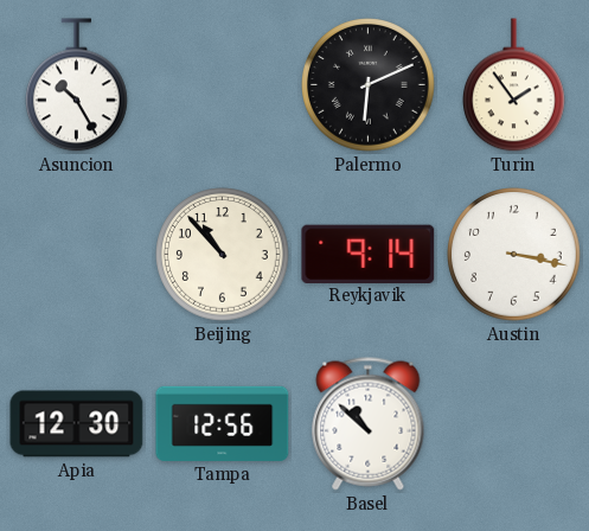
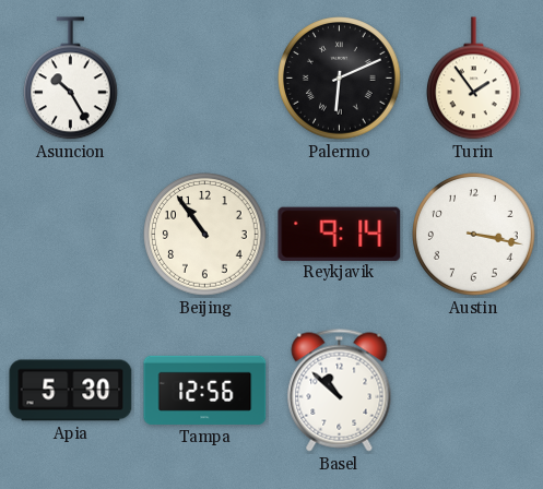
Beijing: 10:53 -> 10:54 (205, 235)
Apia: 12:30 -> 5:30 (71, 391)
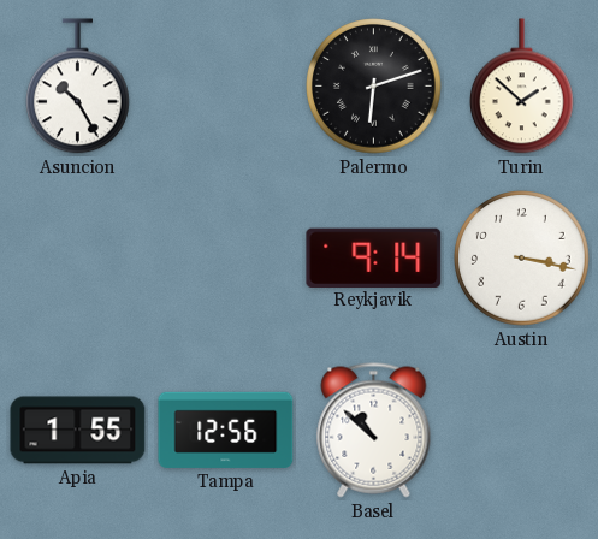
Palermo: 6:11 -> 6:12 (374, 87)
Turin: 1:54 -> 1:52 (522, 87)
Beijing: 10:54 -> none (205, 235)
Apia: 5:30 -> 1:55 (78, 431)
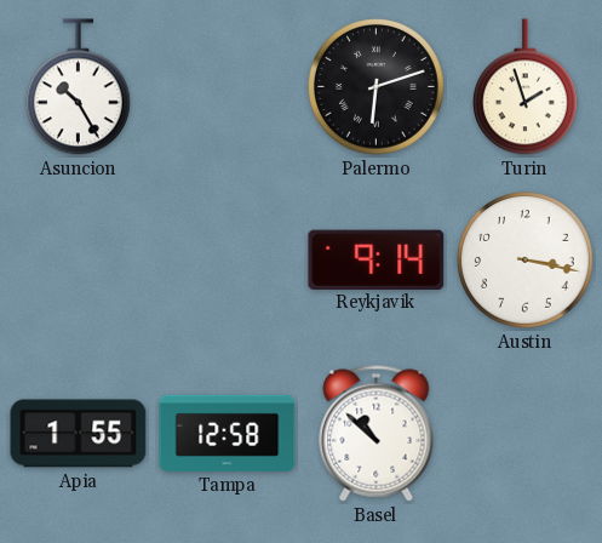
Turin: 1:52 -> 1:57 (526, 87)
Tampa: 12:56 -> 12:58 (228, 433)
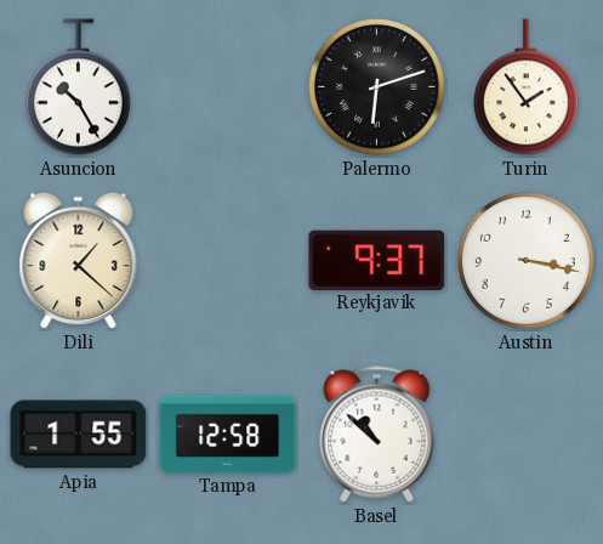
Turin: 1:57 -> 1:54 (527, 87)
Dili: none -> 1:22 (79, 261)
Reykjavik: 9:14 -> 9:37 (377, 260)
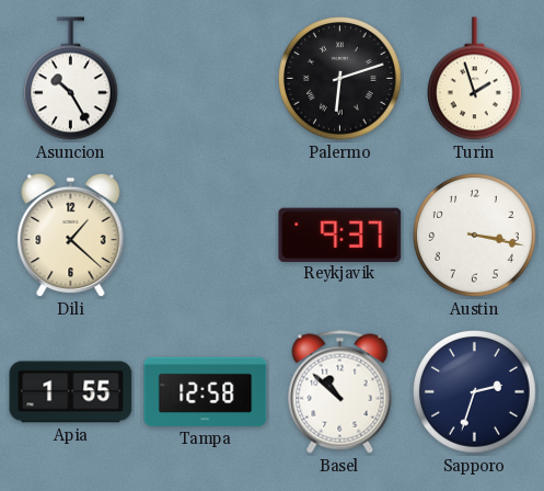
Turin: 1:54 -> 1:57 (475, 79)
Sapporo: none -> 2:33 (475, 392)
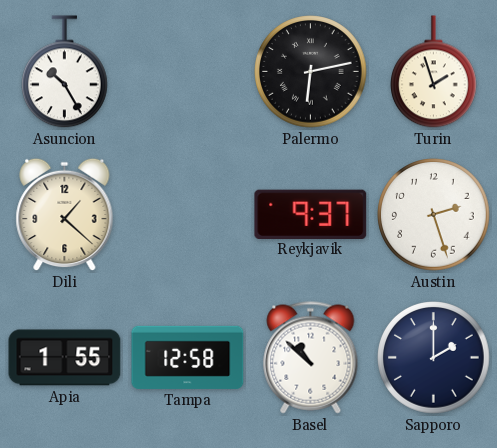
Palermo: 6:12 -> 6:13 (311, 72)
Austin: 3:17 -> 2:27 (434, 215)
Sapporo: 2:33 -> 2:00 (434, 358)
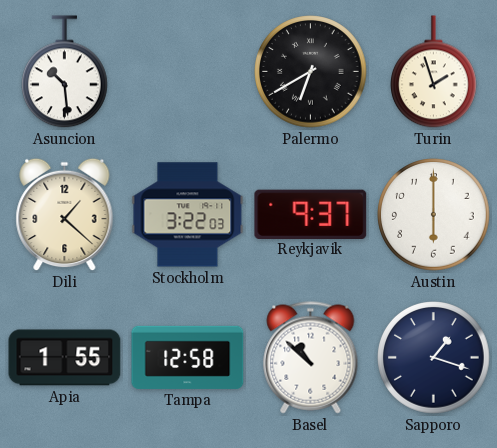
Asuncion: 10:25 -> 10:29 (65, 72)
Palermo: 6:13 -> 6:40 (311, 72)
Stockholm: none -> 3:22 (188, 215)
Austin: 2:27 -> 6:00 (434, 215)
Sapporo: 2:00 -> 1:18 (434, 358)
